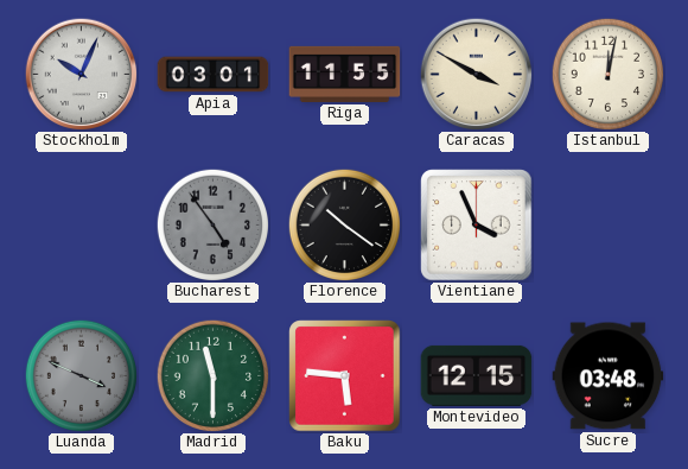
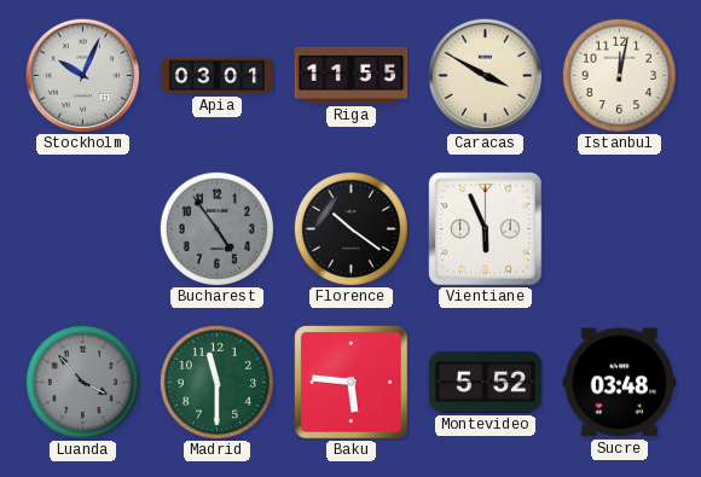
Vientiane: 3:56 -> 5:56 (486, 229)
Luanda: 3:49 -> 3:53 (82, 382)
Montevideo: 12:15 -> 5:52 (486, 382)
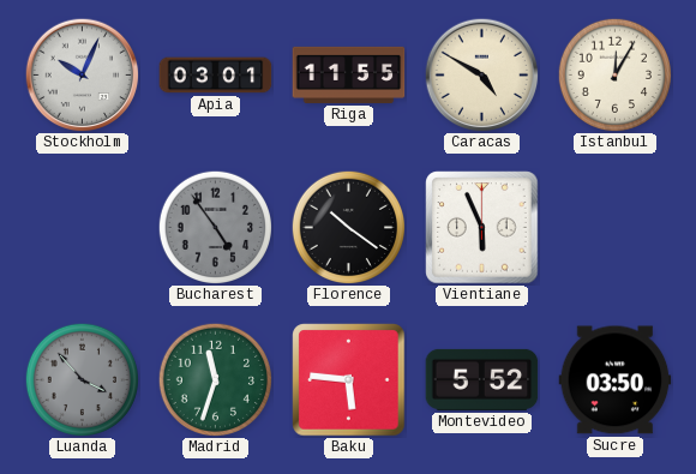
Caracas: 3:50 -> 4:50 (481, 74)
Istanbul: 12:02 -> 12:05 (614, 74)
Madrid: 11:30 -> 11:33 (215, 379)
Sucre: 03:48 -> 03:50 (616, 380)
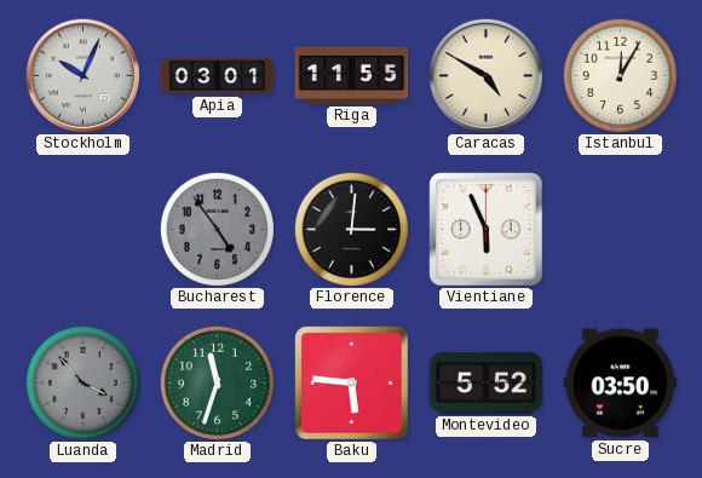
Florence: 10:21 -> 3:01 (351, 229)
